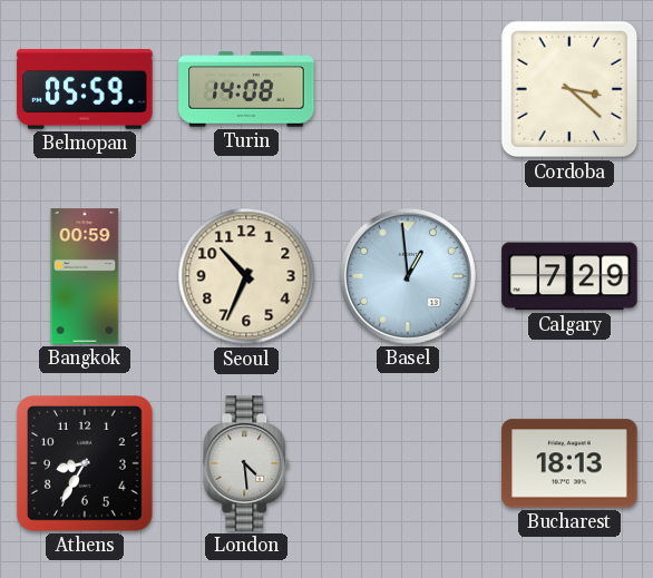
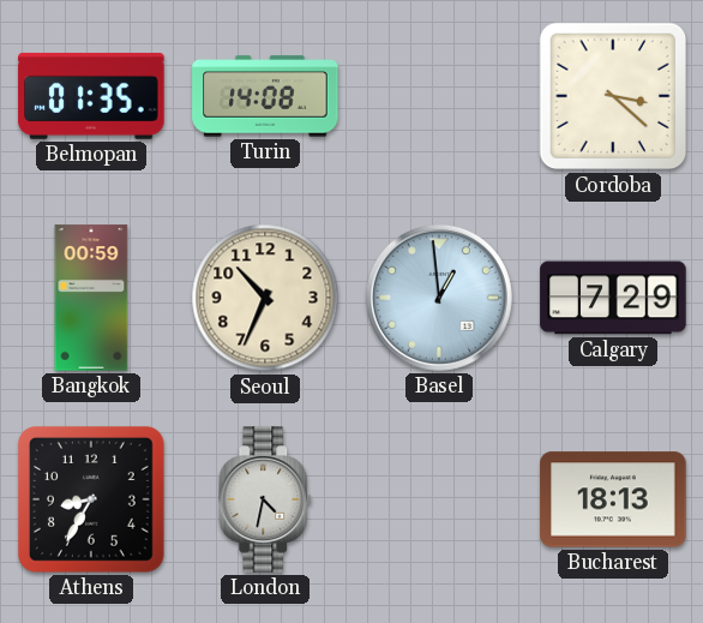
Belmopan: 05:59 -> 01:35 (91, 96)
London: 4:29 -> 4:32 (266, 499)
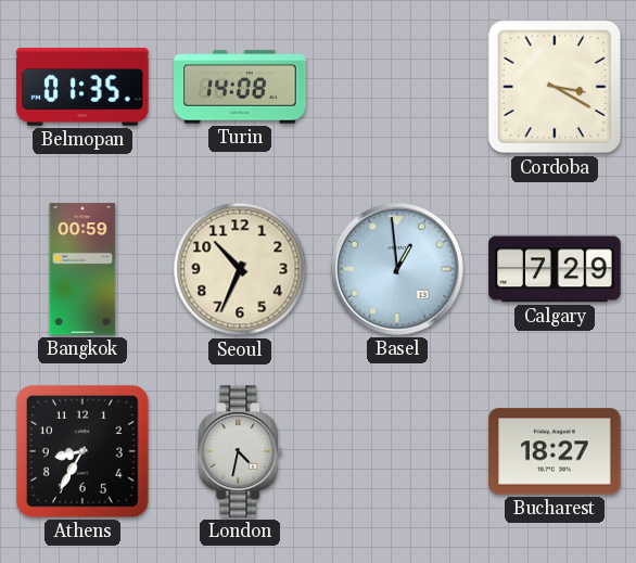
Cordoba: 3:22 -> 3:20 (555, 87)
Bucharest: 18:13 -> 18:27 (555, 451)
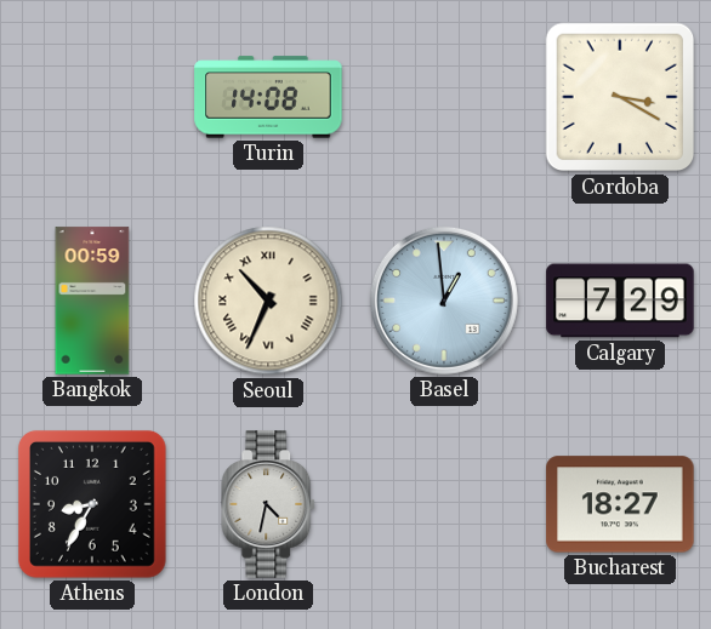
Belmopan: 01:35 -> none (82, 87)
Seoul numerals: Arabic -> Roman (268, 301)
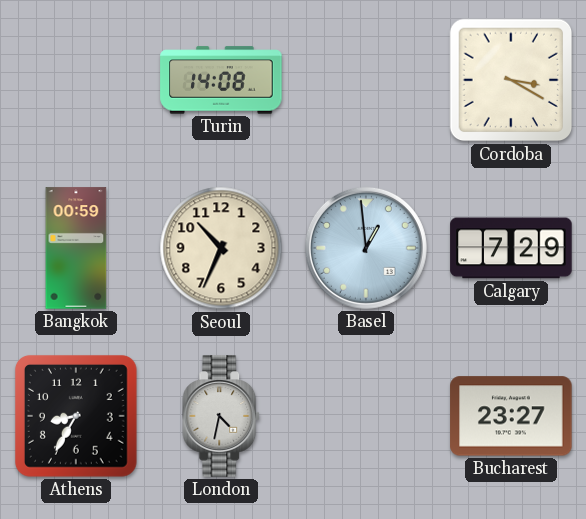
Seoul numerals: Roman -> Arabic (221, 248)
Bucharest: 18:27 -> 23:27 (511, 416)
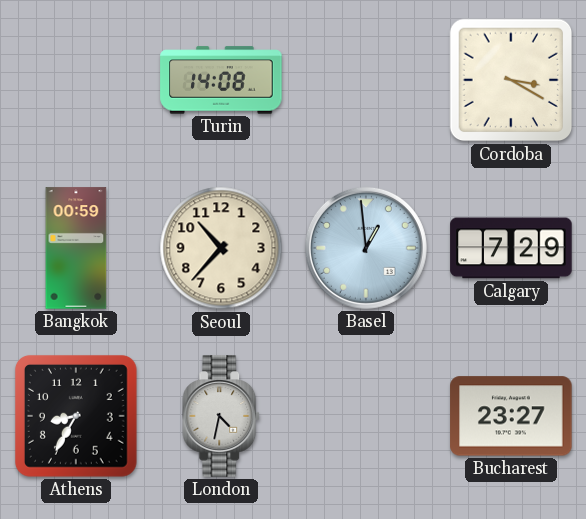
Seoul: 10:34 -> 10:37 (221, 248)
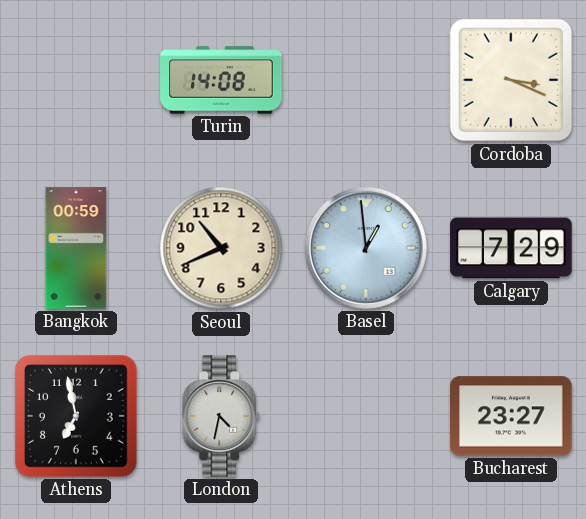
Cordoba: 3:20 -> 3:19 (511, 80)
Seoul: 10:37 -> 10:41 (221, 248)
Athens: 8:35 -> 6:58 (76, 416)
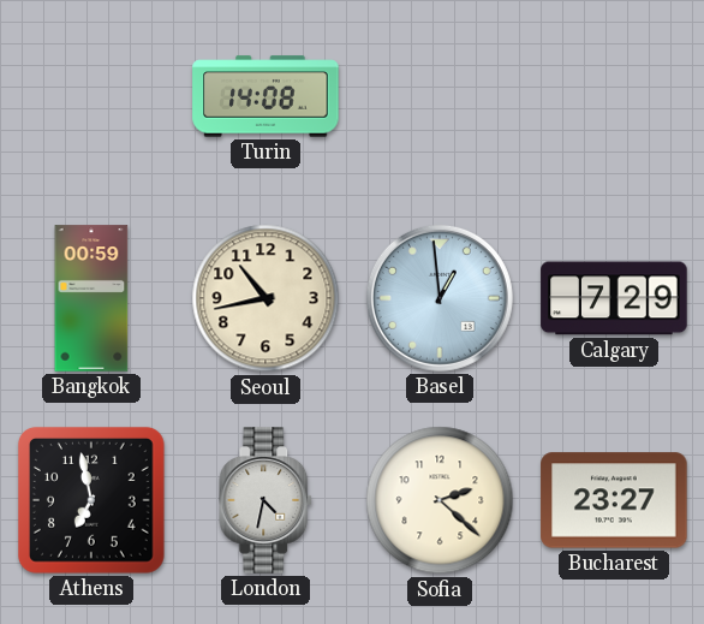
Cordoba: 3:19 -> none (511, 80)
Seoul: 10:41 -> 10:43 (266, 298)
Sofia: none -> 2:22 (440, 500)
